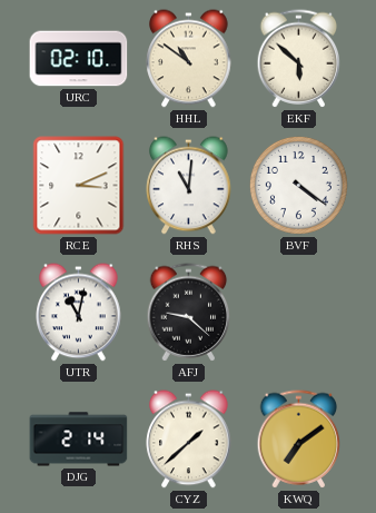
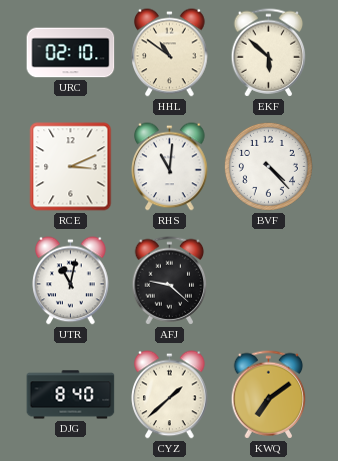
BVF: 4:21 -> 4:23 (268, 166)
DJG: 2:14 -> 8:40 (71, 395)
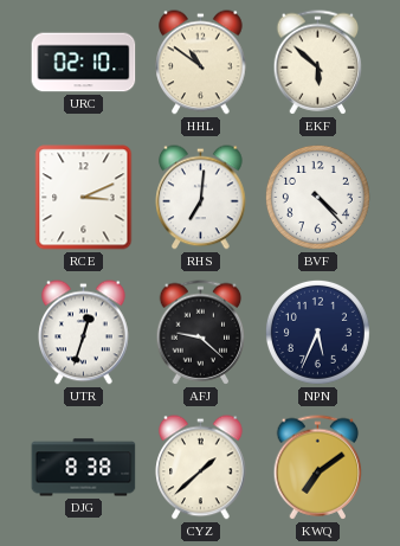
RHS: 11:01 -> 7:01 (201, 198)
UTR: 11:02 -> 12:33 (84, 333)
NPN: none -> 5:34 (317, 332)
DJG: 8:40 -> 8:38 (84, 468)
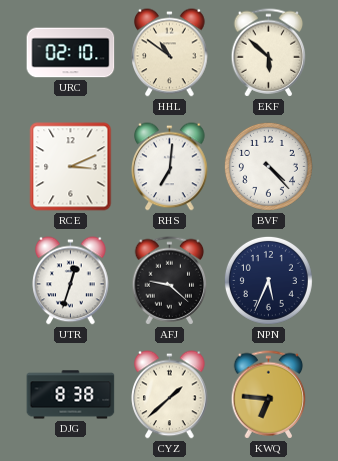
KWQ: 7:09 -> 6:46 (269, 395)
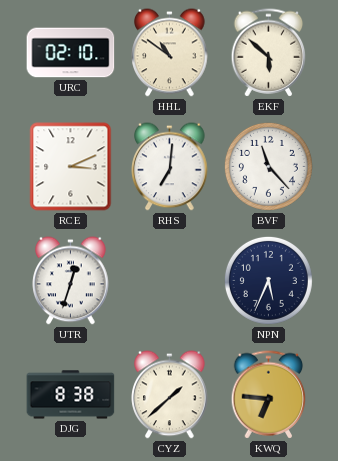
BVF: 4:23 -> 11:23 (268, 166)
AFJ: 9:22 -> none (170, 281)
